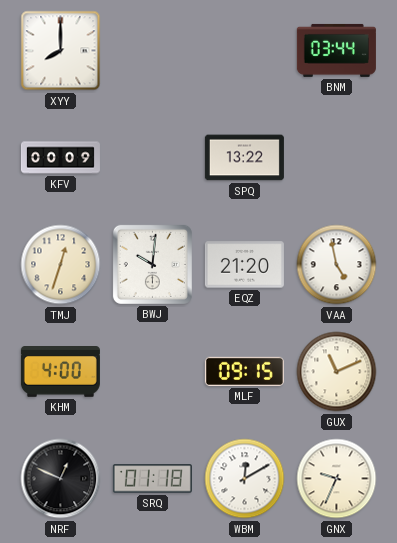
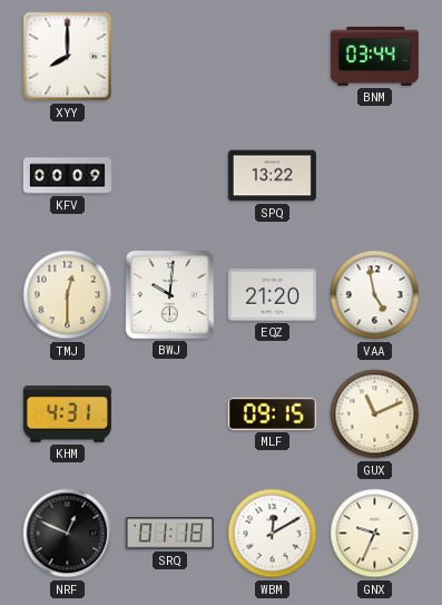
TMJ: 12:33 -> 12:30 (68, 295)
KHM: 4:00 -> 4:31 (67, 414)
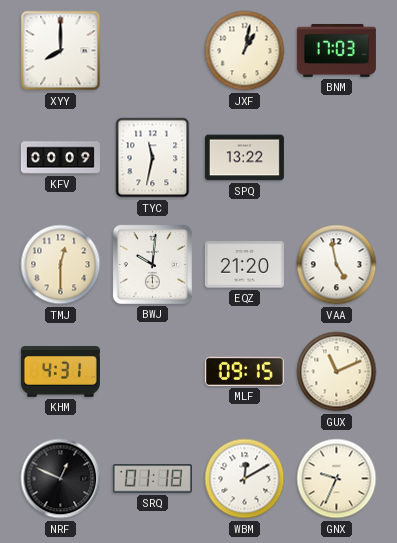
JXF: none -> 1:02 (245, 51)
BNM: 03:44 -> 17:03 (336, 50)
TYC: none -> 11:32 (153, 158)
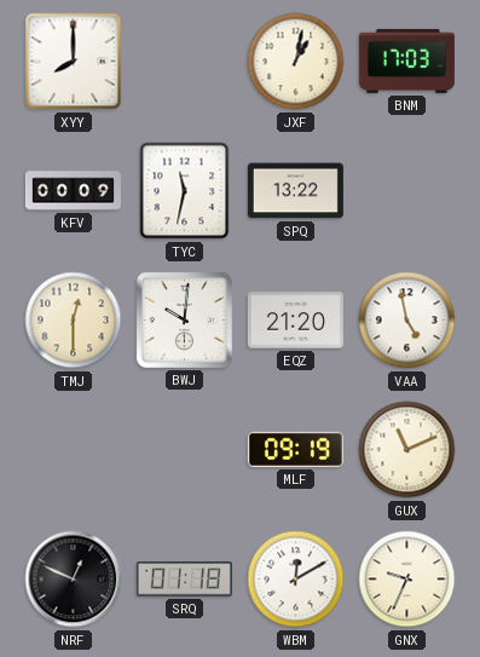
KHM: 4:31 -> none (60, 372)
MLF: 09:15 -> 09:19 (295, 449)
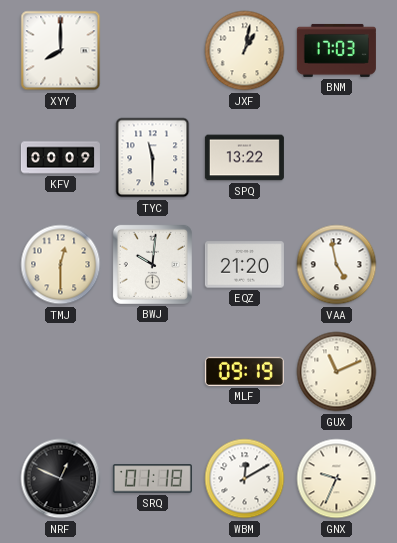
TYC: 11:32 -> 11:30 (153, 158)
